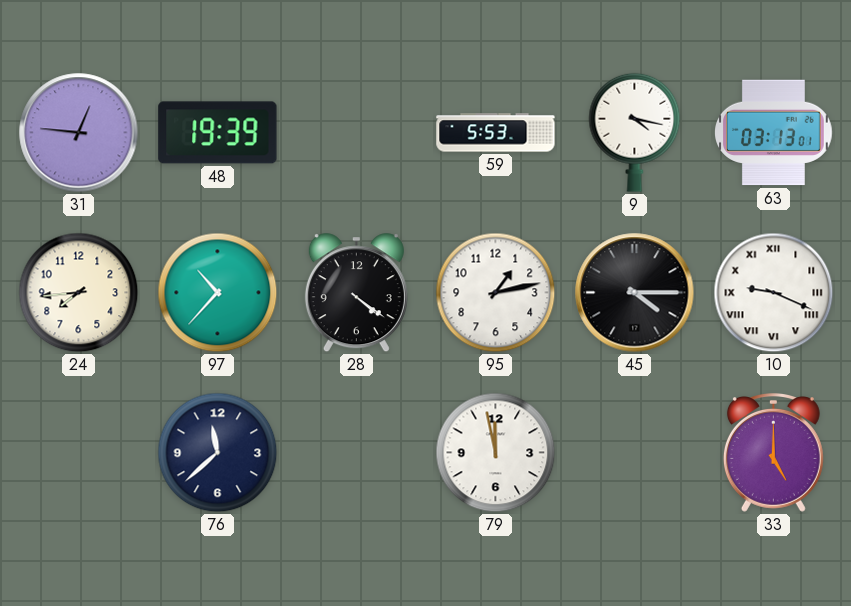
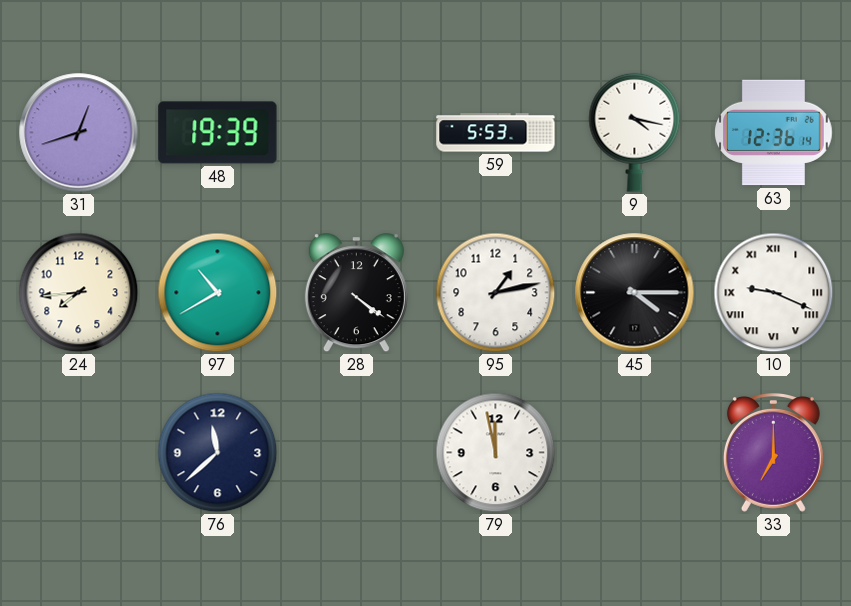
31: 12:46 -> 12:42 (79, 133)
63: 03:13 -> 12:36 (774, 133)
97: 10:37 -> 10:40 (218, 293)
33: 5:00 -> 7:00 (773, 453)
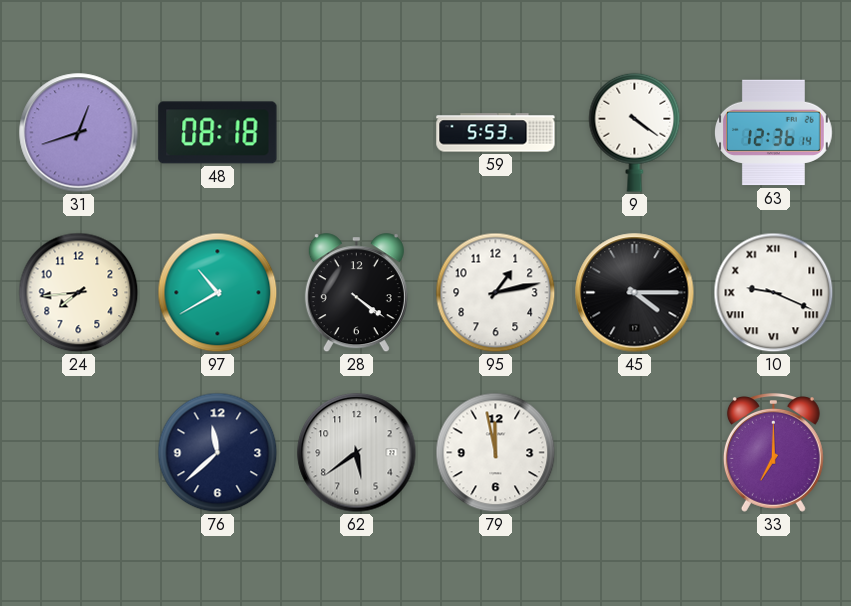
48: 19:39 -> 08:18 (218, 133)
9: 4:17 -> 4:21 (635, 132)
62: none -> 5:39 (357, 453)
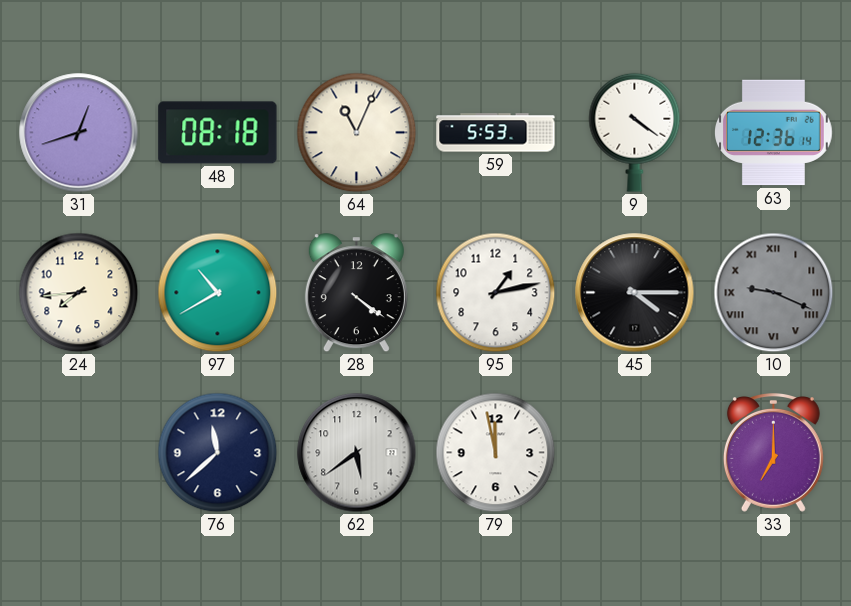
64: none -> 11:04 (357, 133)
10 dial: white -> grey (774, 293)
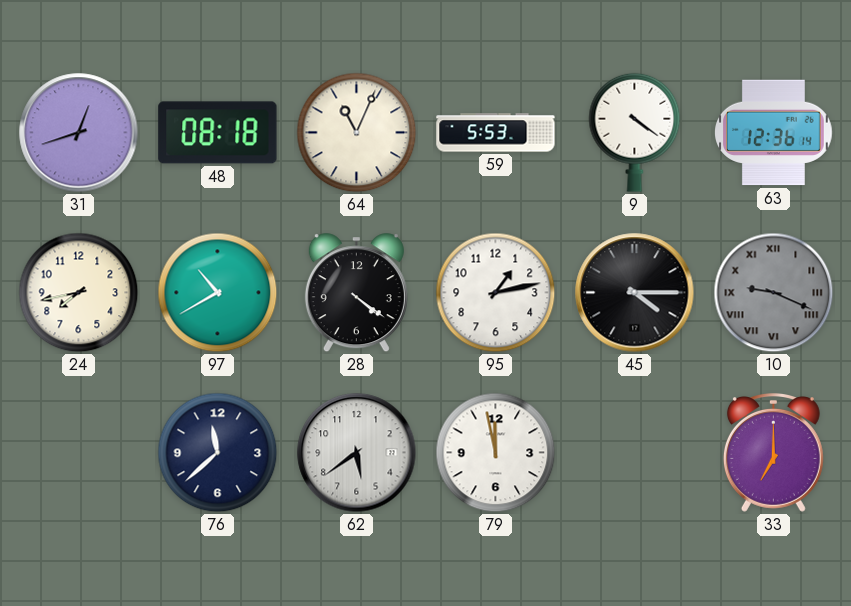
24: 7:44 -> 7:43 (79, 293)
